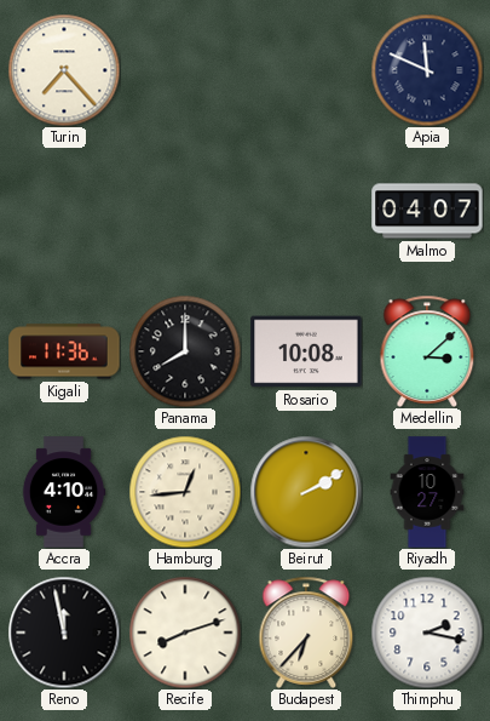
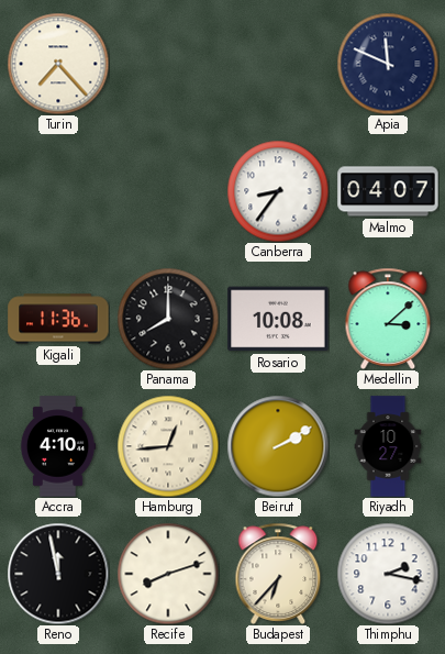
Canberra: none -> 8:36 (278, 191)
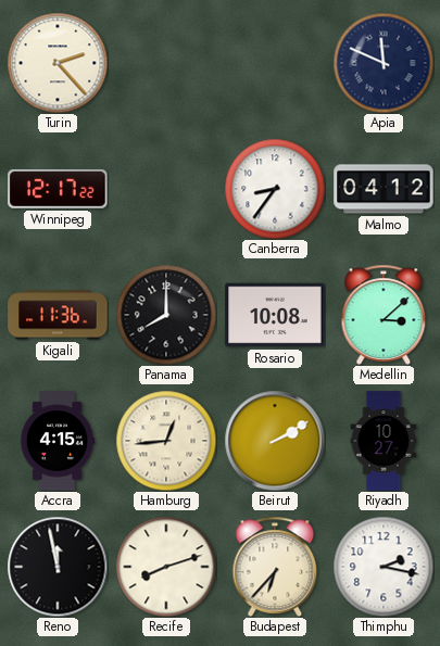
Turin: 7:23 -> 2:23 (58, 63)
Winnipeg: none -> 12:17 (58, 189)
Malmo: 04:07 -> 04:12 (384, 189)
Accra: 4:10 -> 4:15 (58, 441)
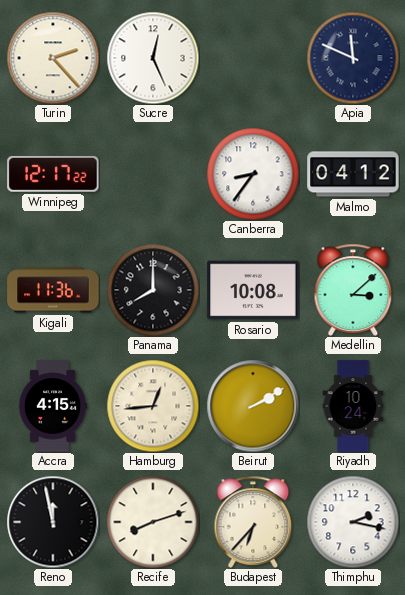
Sucre: none -> 12:26 (153, 58)
Riyadh: 10:27 -> 10:24 (353, 406)
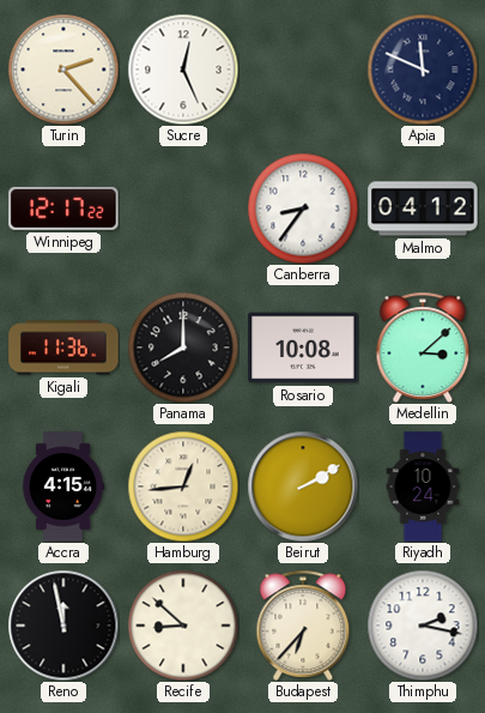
Recife: 8:12 -> 8:52 (183, 626)
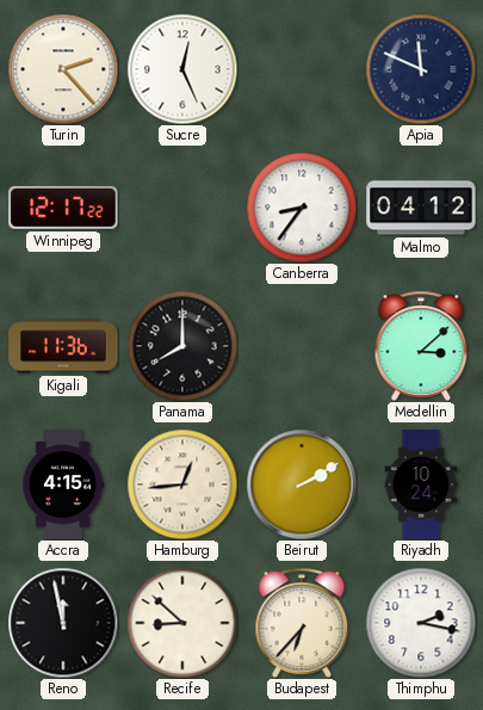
Rosario: 10:08 -> none (303, 348)
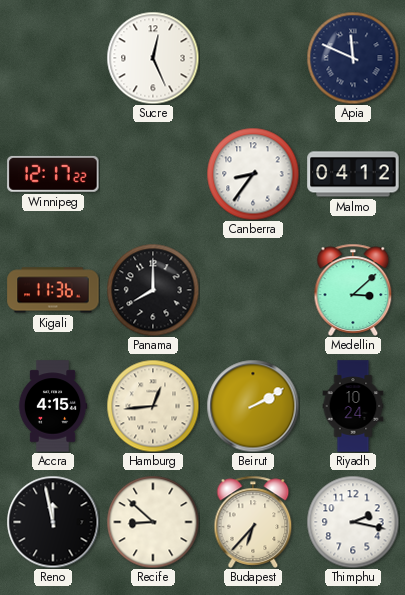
Turin: 2:23 -> none (63, 69)
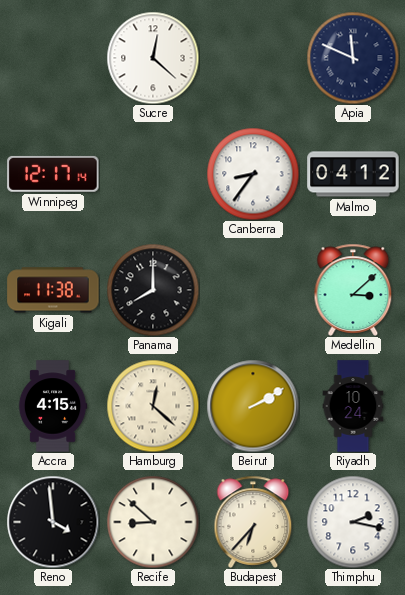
Sucre: 12:26 -> 12:22 (153, 58)
Winnipeg: 12:17:22 -> 12:17:14 (53, 174)
Kigali: 11:36 -> 11:38 (53, 290)
Hamburg: 12:44 -> 12:22 (153, 406)
Reno: 11:58 -> 3:59 (53, 522)
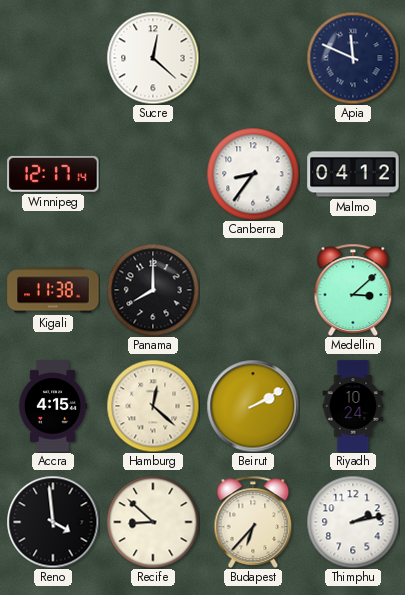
Thimphu: 2:17 -> 2:13 (353, 522)
